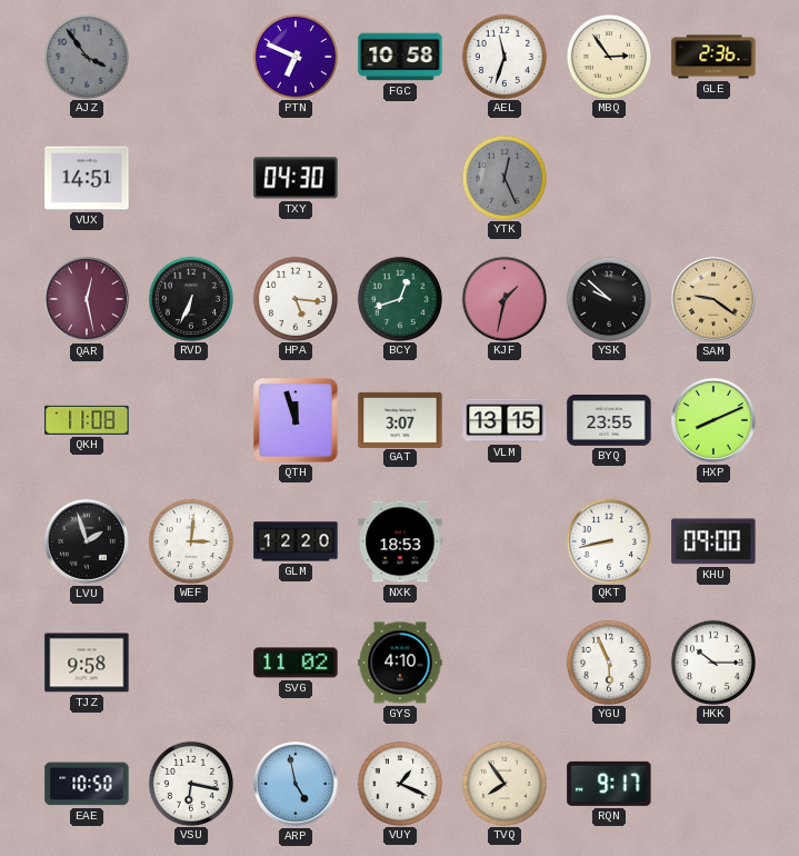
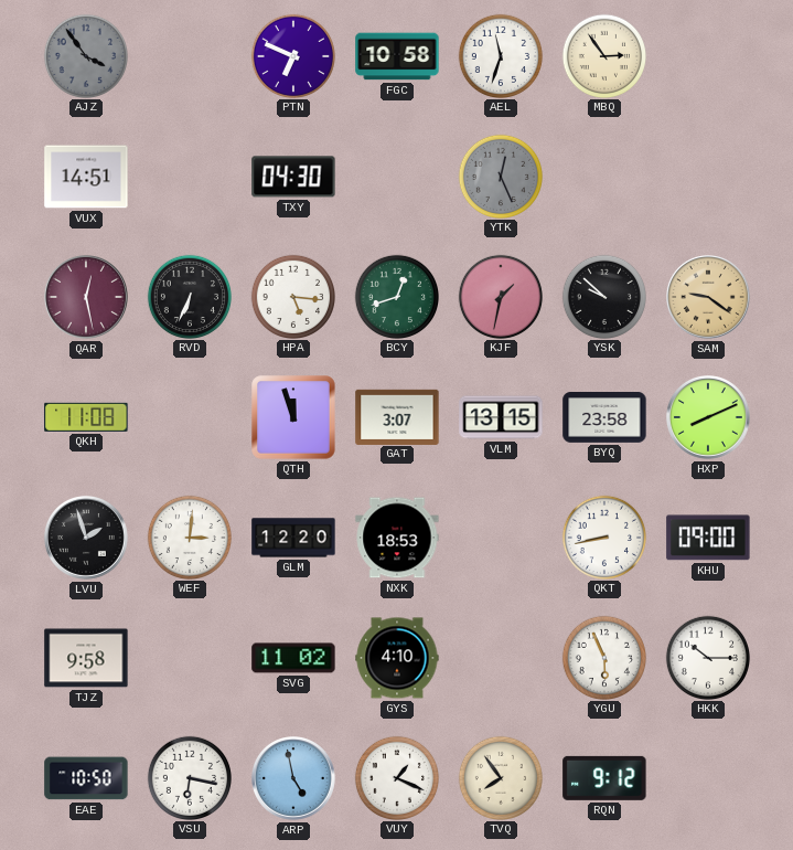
GLE: 2:36 -> none (713, 57)
BYQ: 23:55 -> 23:58 (604, 418)
RQN: 9:17 -> 9:12 (604, 778)
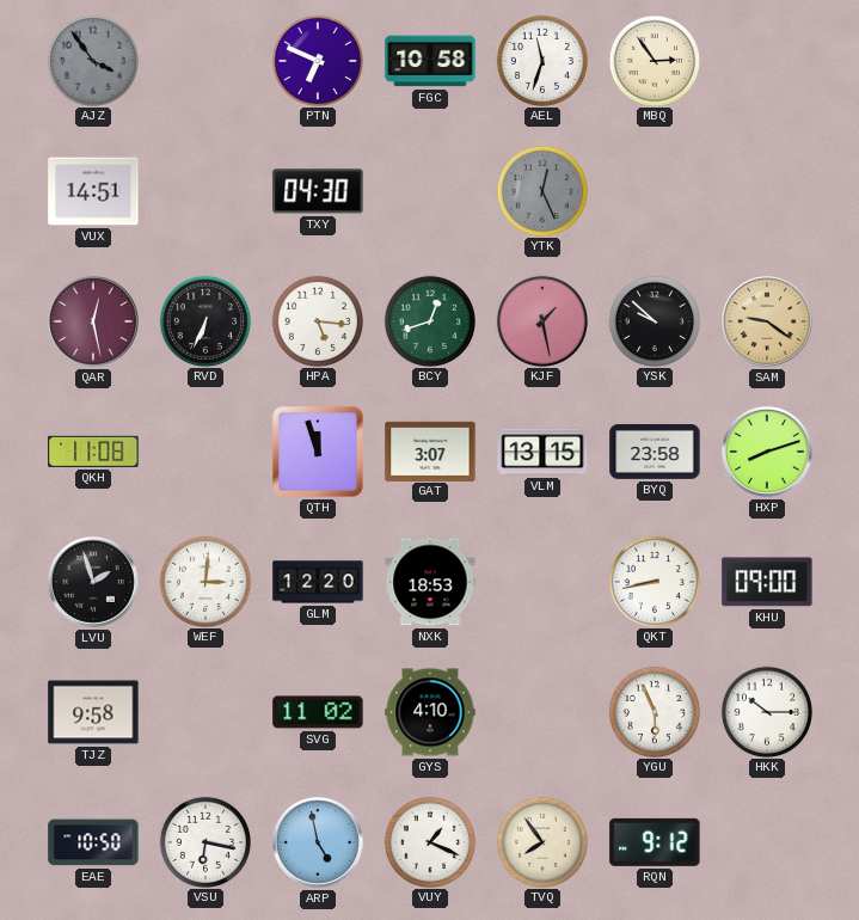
KJF: 1:32 -> 1:28 (541, 320)
HXP: 8:11 -> 8:12 (768, 453)
